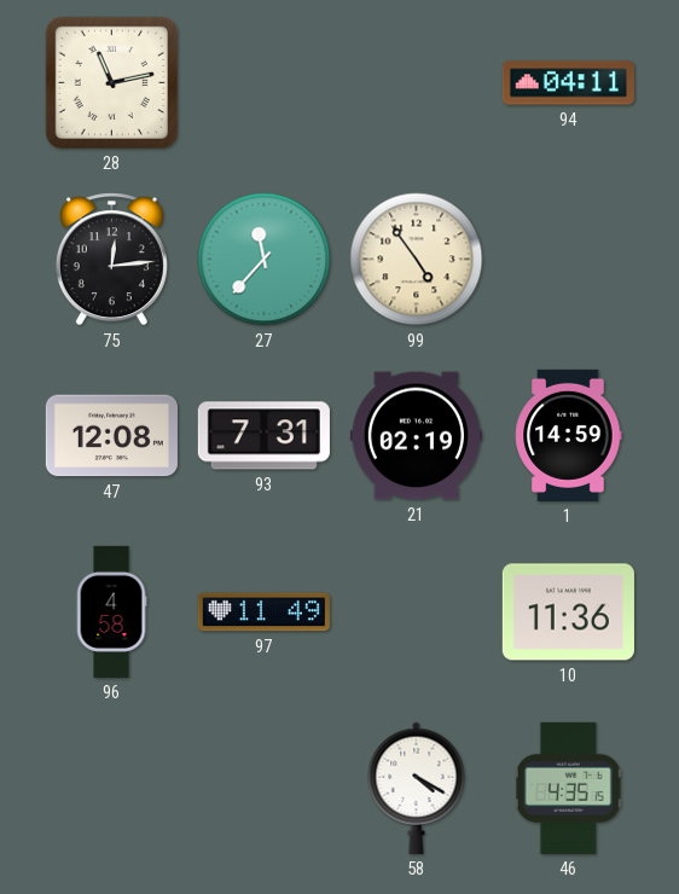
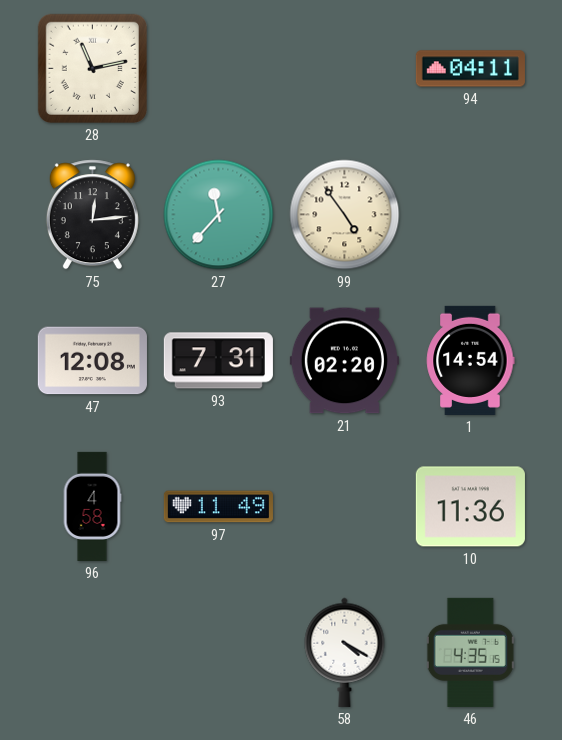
21: 02:19 -> 02:20 (344, 361)
1: 14:59 -> 14:54 (470, 360)
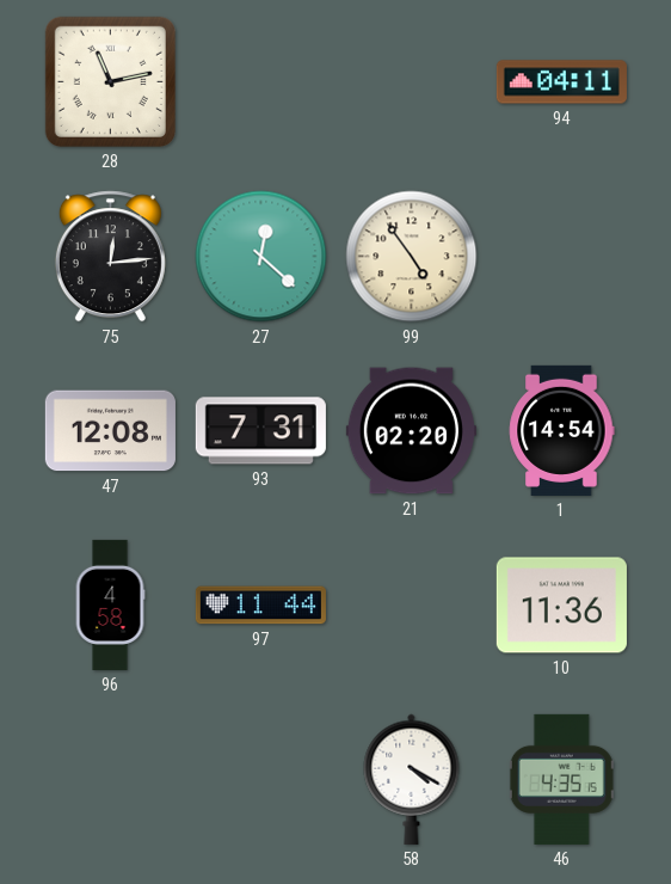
27: 11:37 -> 12:22 (261, 257)
97: 11:49 -> 11:44 (260, 606)
